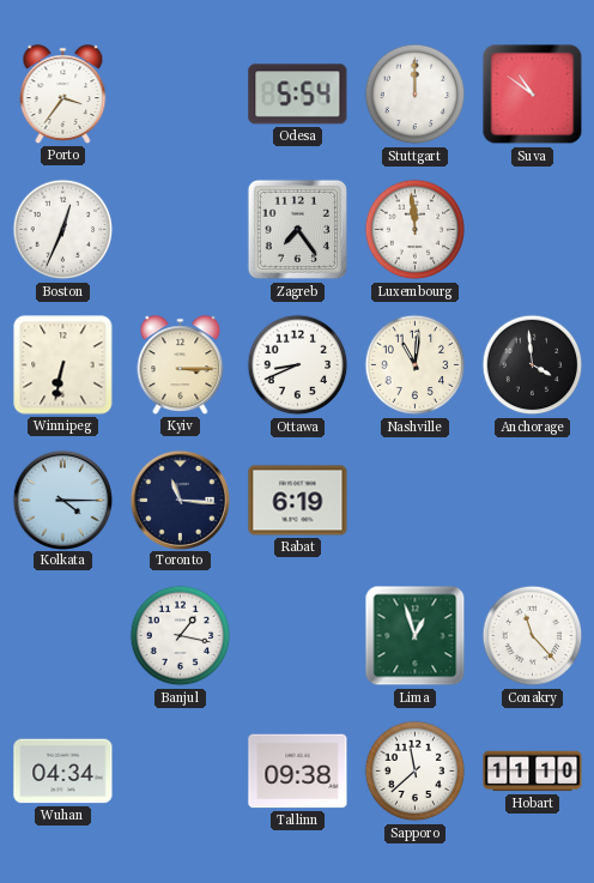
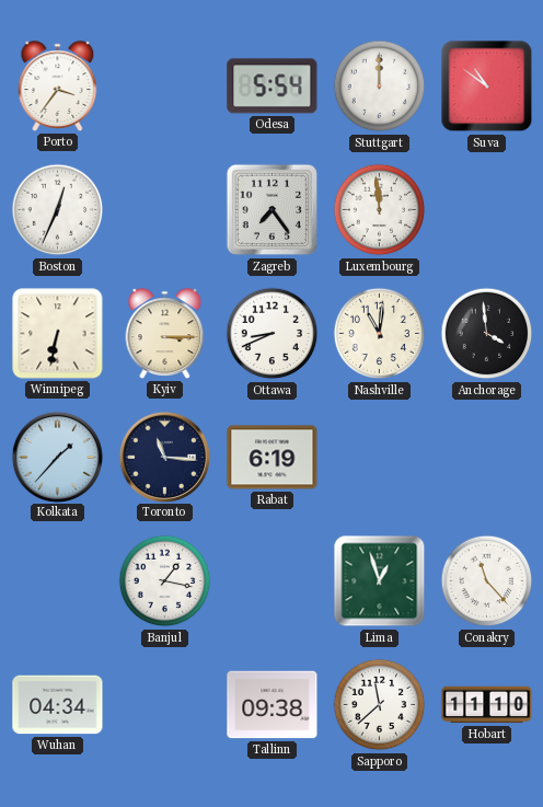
Kolkata: 4:15 -> 1:37 (57, 457)
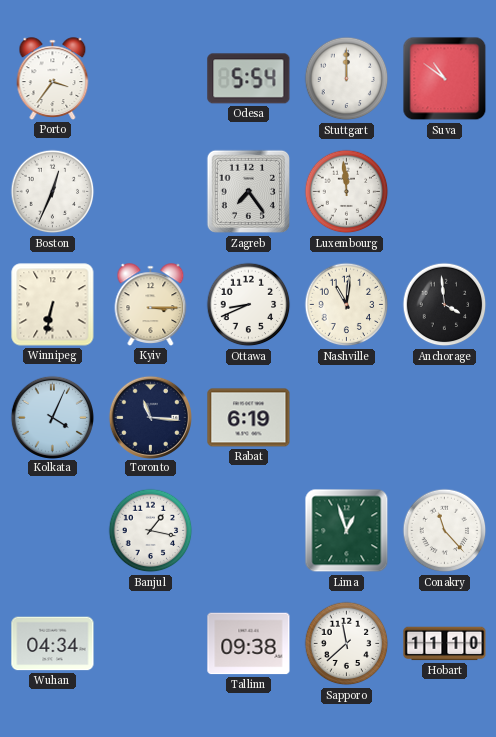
Kolkata: 1:37 -> 4:04 (52, 417)
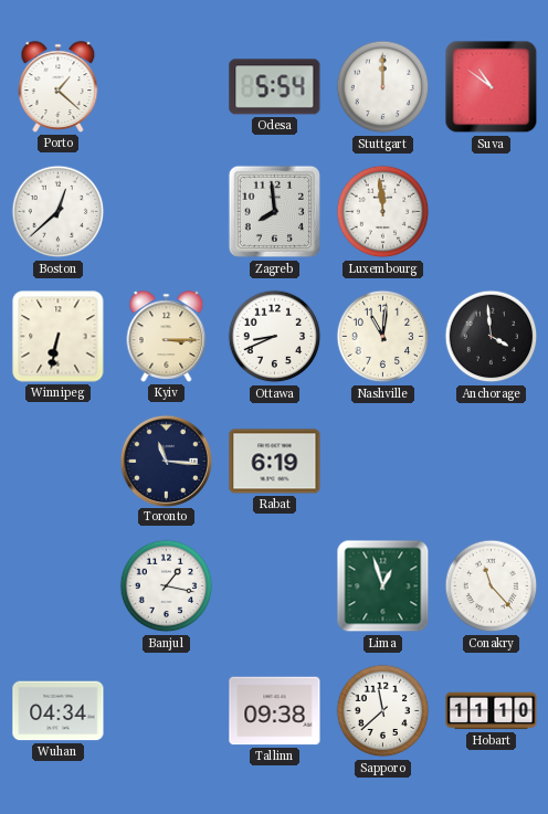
Porto: 3:36 -> 1:22 (59, 87)
Boston: 12:34 -> 12:38 (59, 212)
Zagreb: 7:24 -> 7:59 (275, 212)
Kolkata: 4:04 -> none (52, 417)
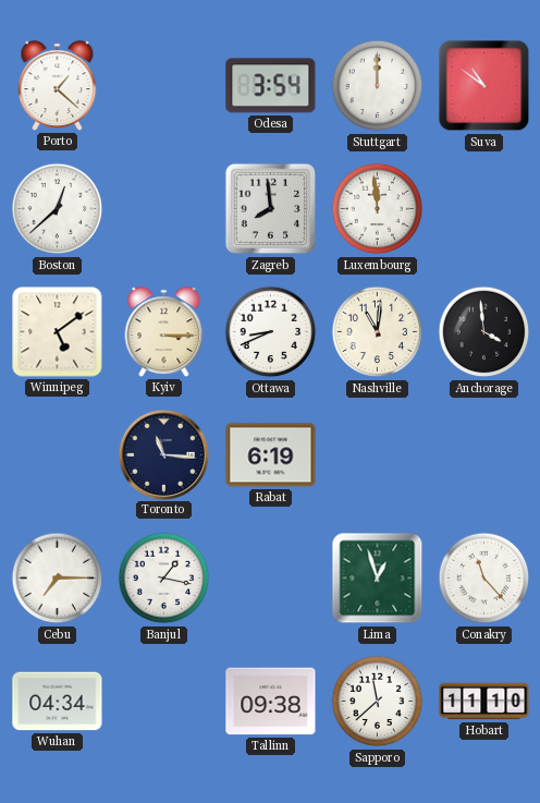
Odesa: 5:54 -> 3:54 (271, 86)
Winnipeg: 6:32 -> 5:09 (58, 332)
Cebu: none -> 7:15 (58, 579)
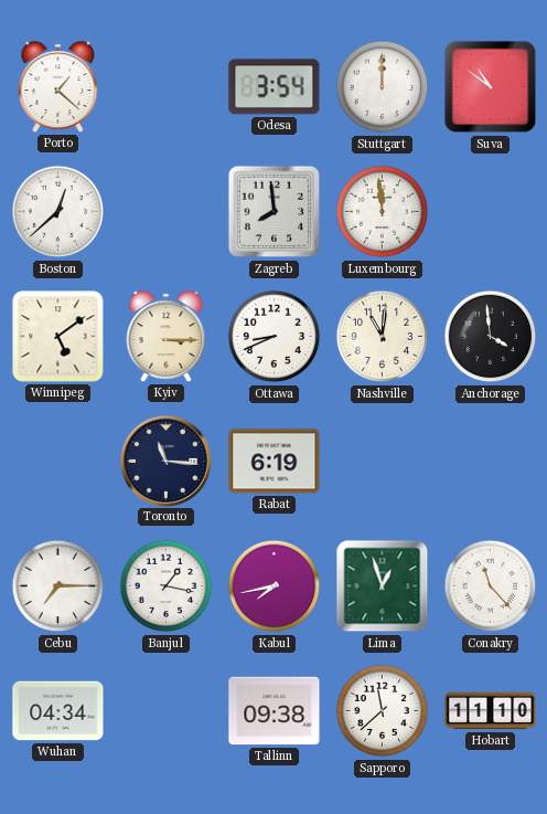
Kabul: none -> 7:43 (275, 586)
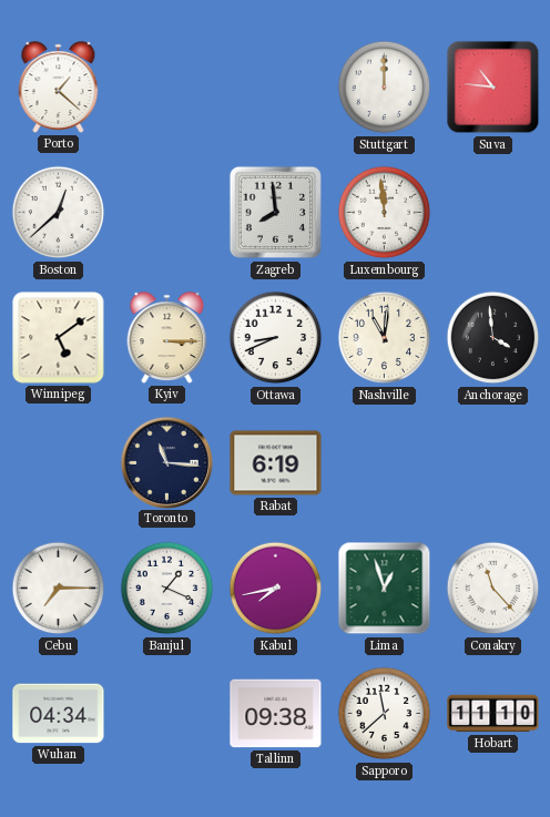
Odesa: 3:54 -> none (275, 87)
Suva: 10:51 -> 10:46 (493, 88)
Banjul: 1:17 -> 1:19 (167, 589)
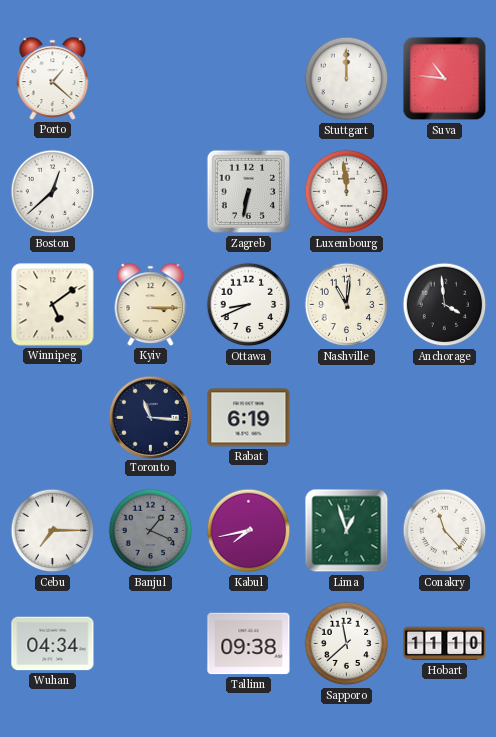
Zagreb: 7:59 -> 6:32 (249, 192)
Banjul dial: white -> grey (151, 531)
